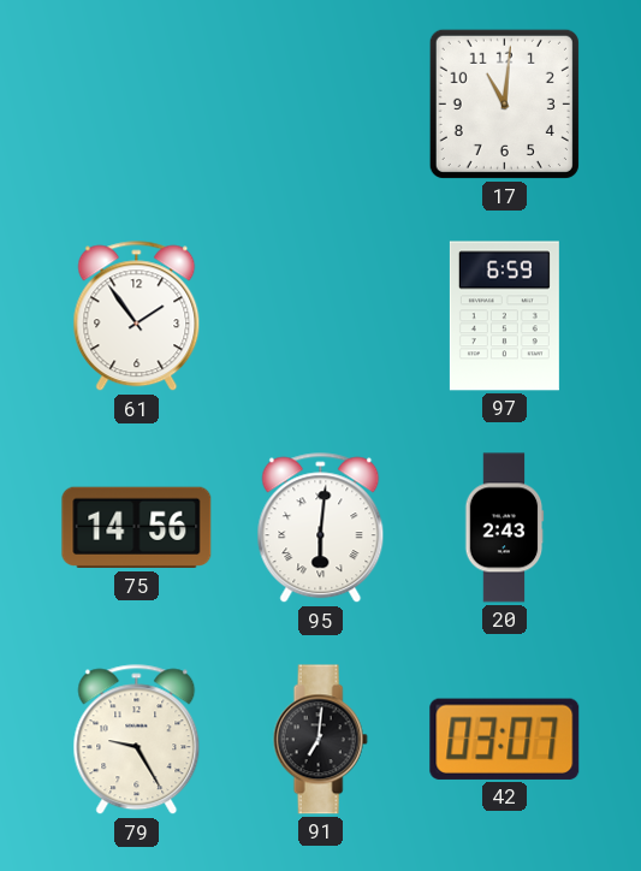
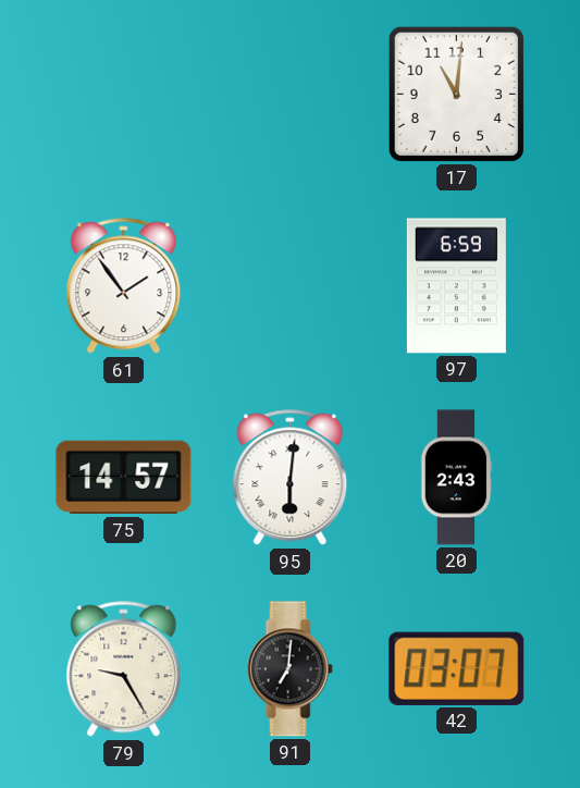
75: 14:56 -> 14:57 (124, 478)
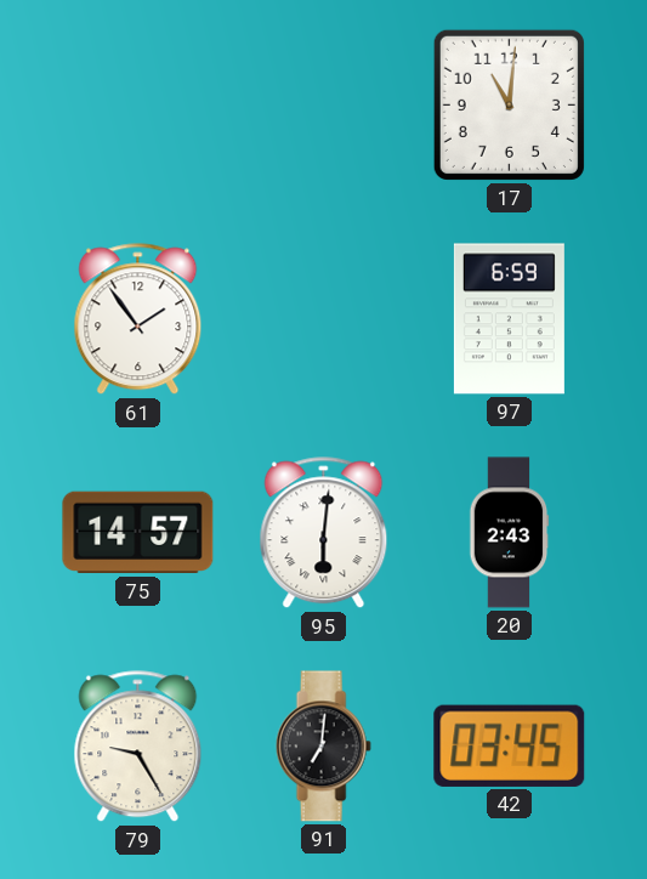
42: 03:07 -> 03:45 (510, 745)
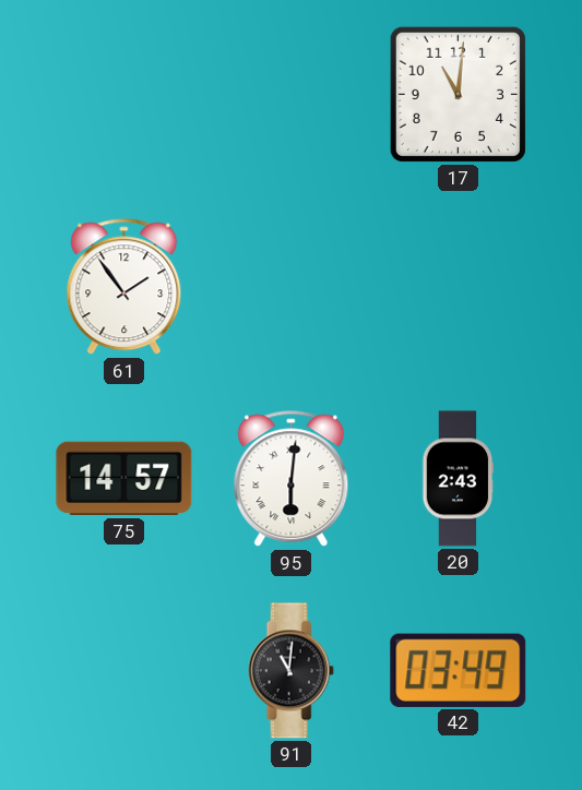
97: 6:59 -> none (509, 319)
79: 9:25 -> none (138, 747)
91: 7:01 -> 11:01 (290, 671)
42: 03:45 -> 03:49 (459, 670)
